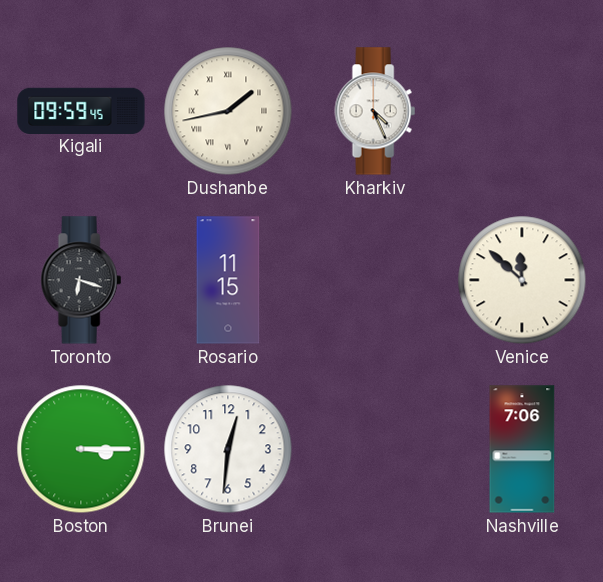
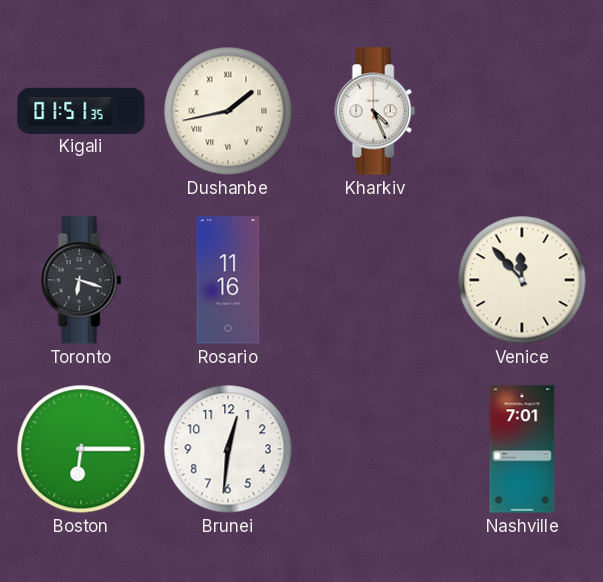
Kigali: 09:59 -> 01:51 (81, 110)
Rosario: 11:15 -> 11:16 (228, 280)
Venice: 11:52 -> 11:53 (522, 280)
Boston: 3:15 -> 6:15 (81, 449)
Nashville: 7:06 -> 7:01 (522, 449)
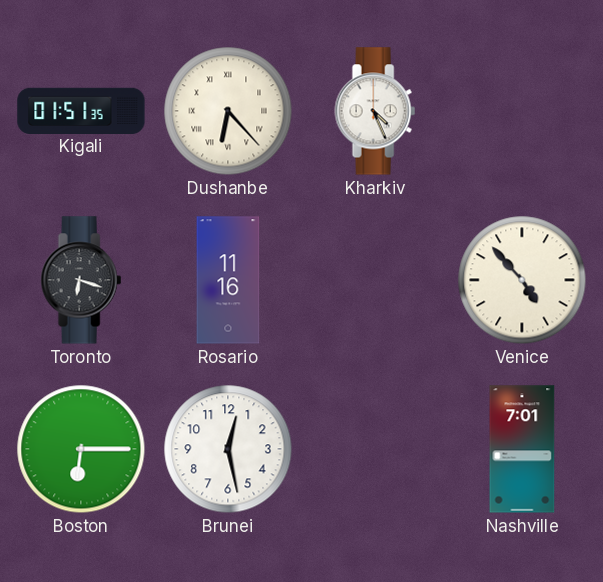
Dushanbe: 1:43 -> 6:23 (228, 111)
Venice: 11:53 -> 4:53 (522, 280)
Brunei: 12:31 -> 12:28 (228, 449)
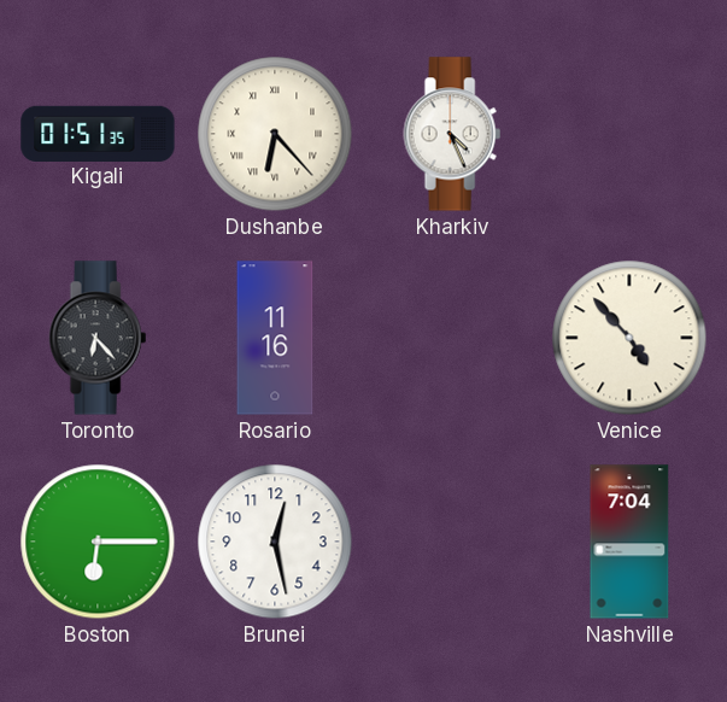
Toronto: 6:18 -> 6:23 (98, 338)
Nashville: 7:01 -> 7:04 (629, 542)
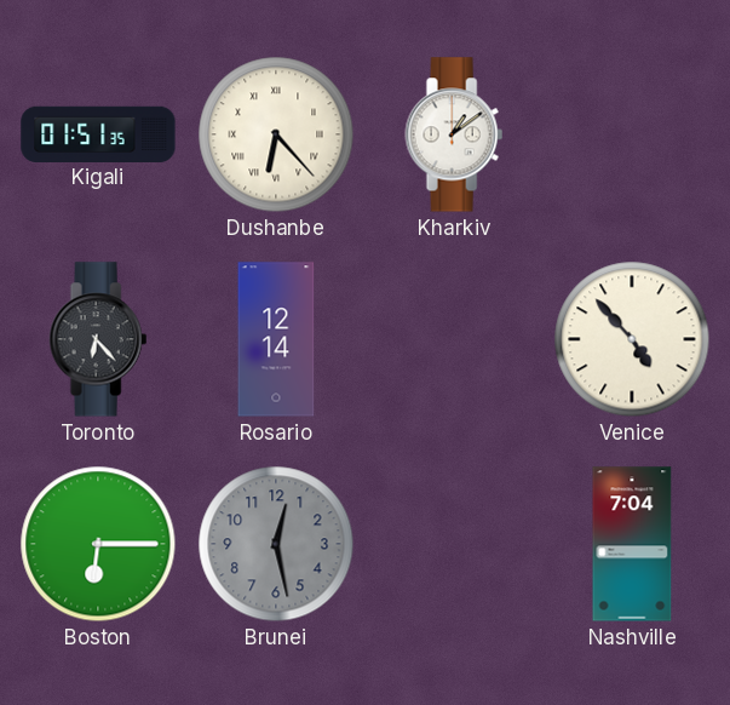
Kharkiv: 4:26 -> 1:09 (454, 134)
Rosario: 11:16 -> 12:14 (276, 339)
Brunei dial: white -> grey (276, 544)
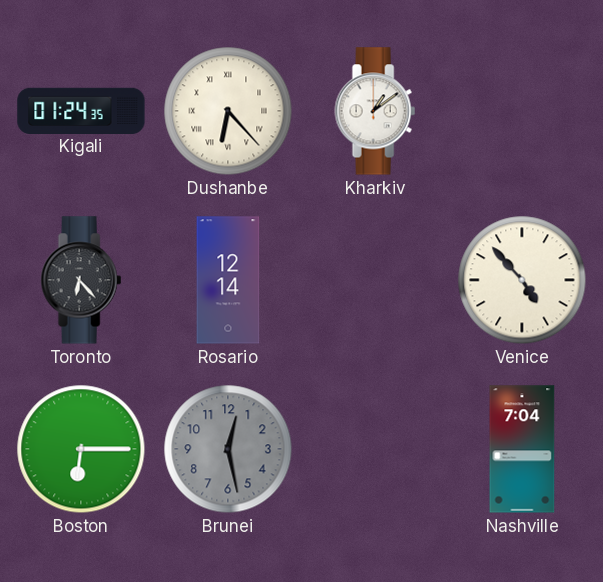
Kigali: 01:51 -> 01:24 (81, 110)
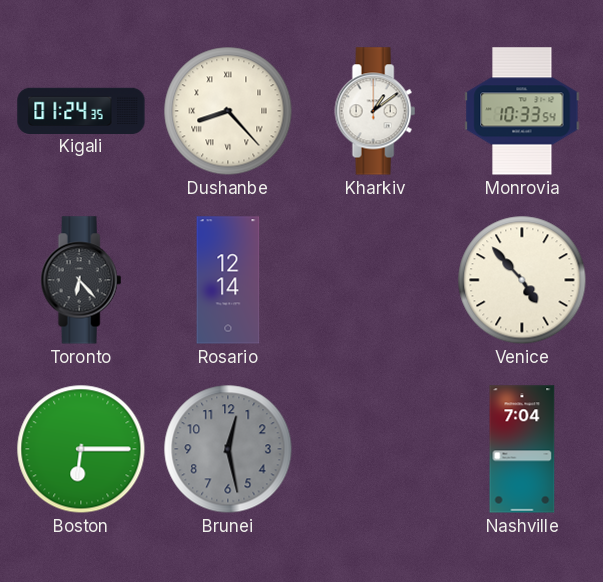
Dushanbe: 6:23 -> 8:23 (228, 111)
Monrovia: none -> 10:33 (522, 111)
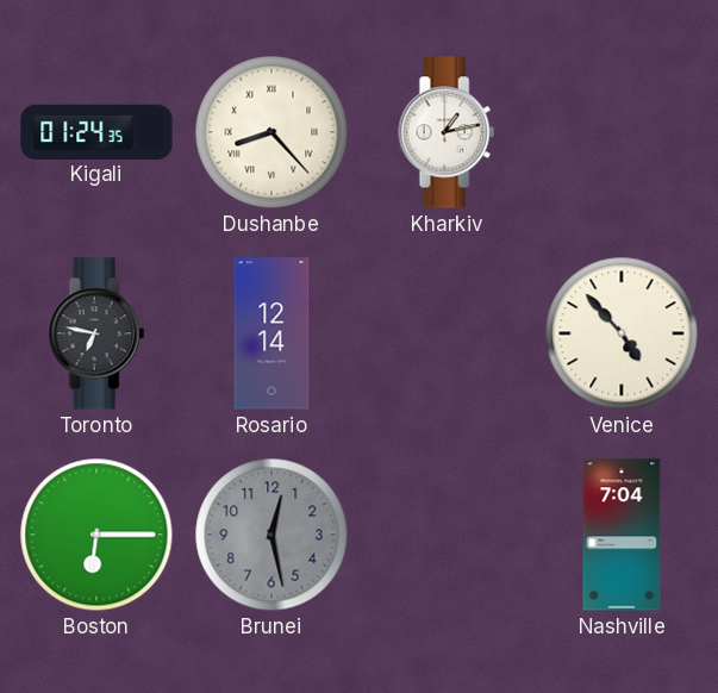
Kharkiv: 1:09 -> 1:13 (447, 132)
Monrovia: 10:33 -> none (522, 111)
Toronto: 6:23 -> 6:47 (96, 333)
